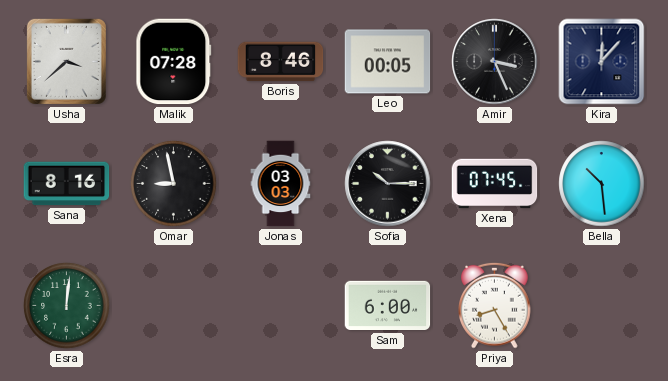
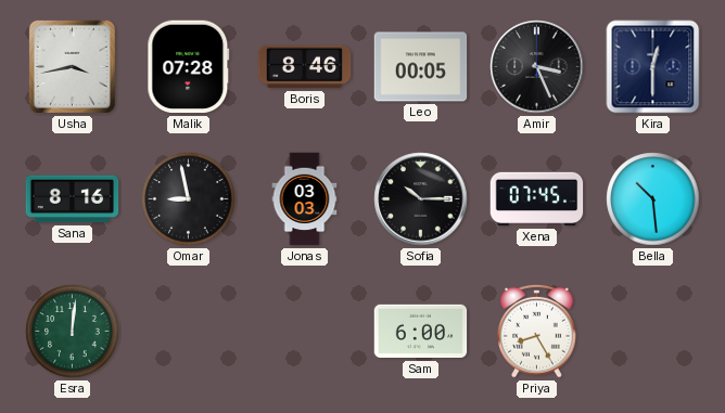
Usha: 3:38 -> 3:43 (72, 66)
Kira: 12:07 -> 12:30 (653, 67)
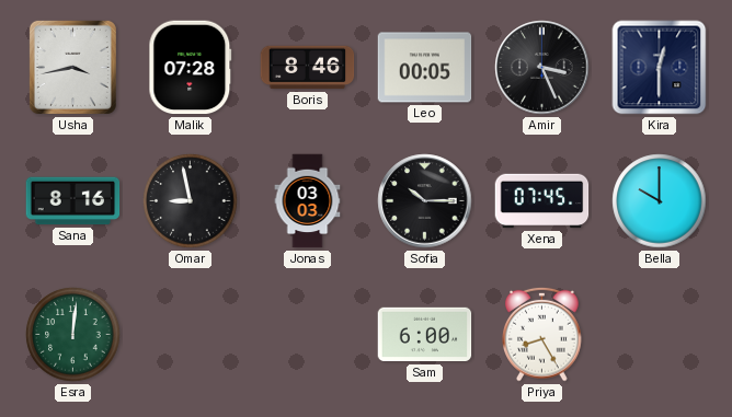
Bella: 10:29 -> 10:00 (660, 201)
